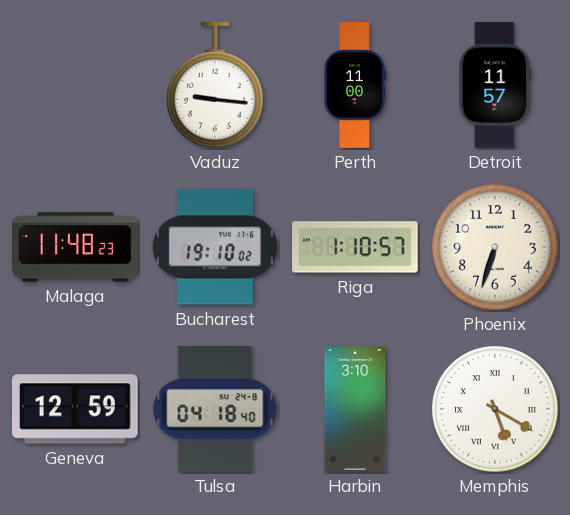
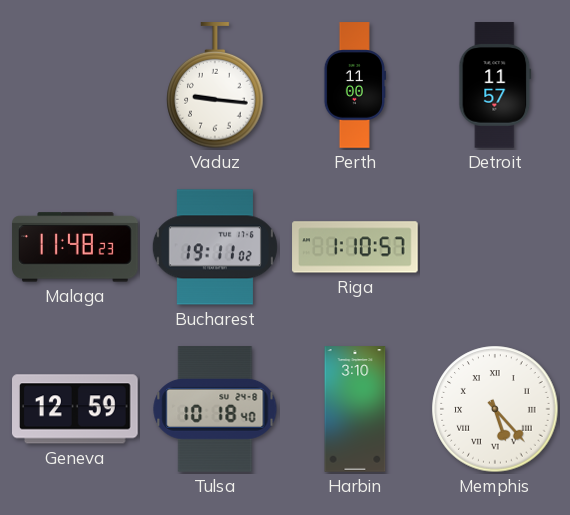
Bucharest: 19:10 -> 19:11 (215, 247)
Phoenix: 6:33 -> none (495, 247)
Tulsa: 04:18 -> 10:18 (215, 409)
Memphis: 5:20 -> 5:23 (495, 409)
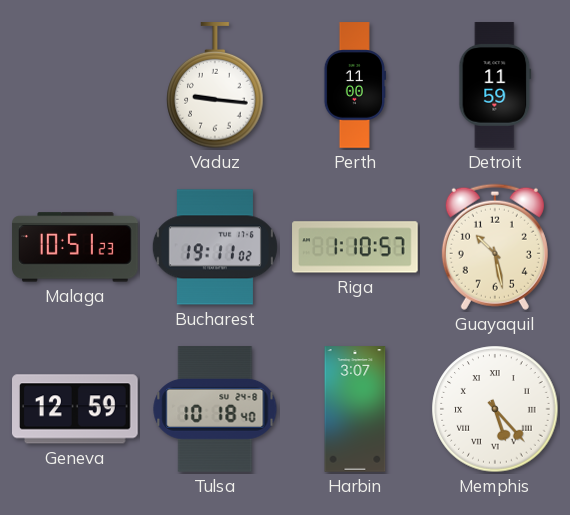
Detroit: 11:57 -> 11:59 (495, 85)
Malaga: 11:48 -> 10:51 (75, 247)
Guayaquil: none -> 10:28 (495, 247)
Harbin: 3:10 -> 3:07 (355, 409)
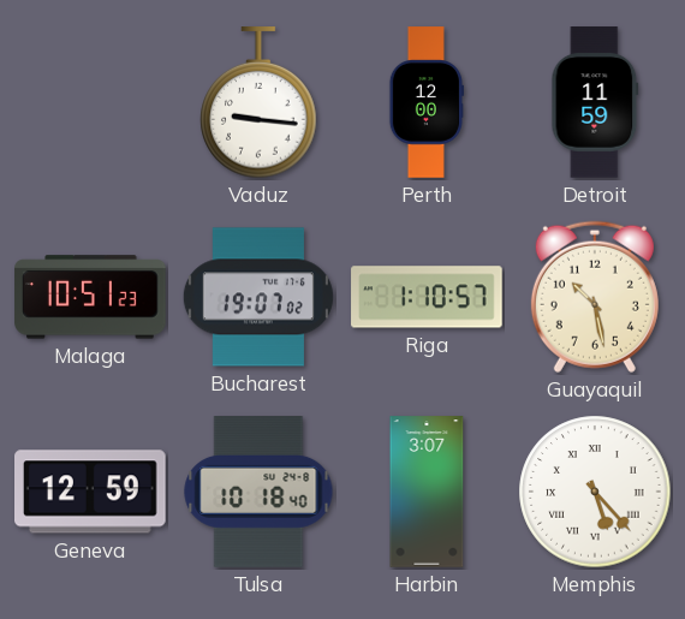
Perth: 11:00 -> 12:00 (425, 102)
Bucharest: 19:11 -> 19:07 (258, 297)
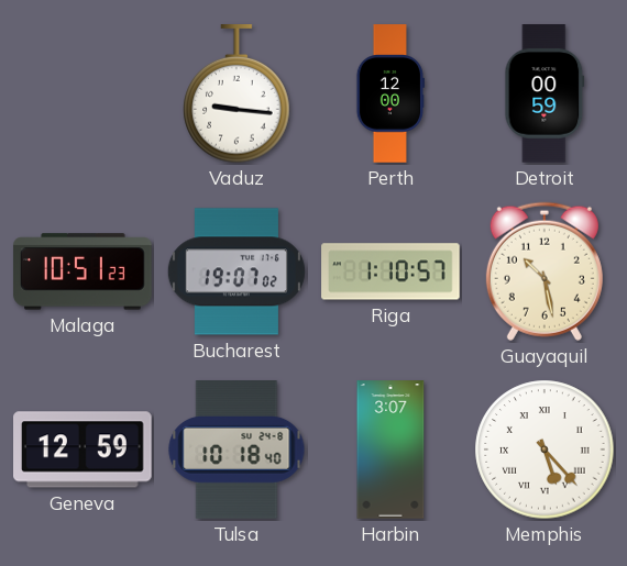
Detroit: 11:59 -> 00:59 (544, 93)
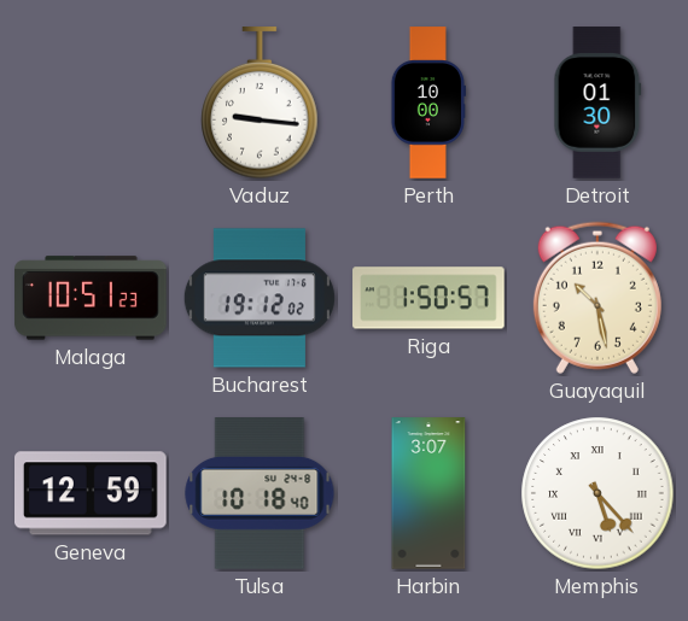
Perth: 12:00 -> 10:00 (427, 102)
Detroit: 00:59 -> 01:30 (597, 102)
Bucharest: 19:07 -> 19:12 (260, 298)
Riga: 1:10 -> 1:50 (428, 298)
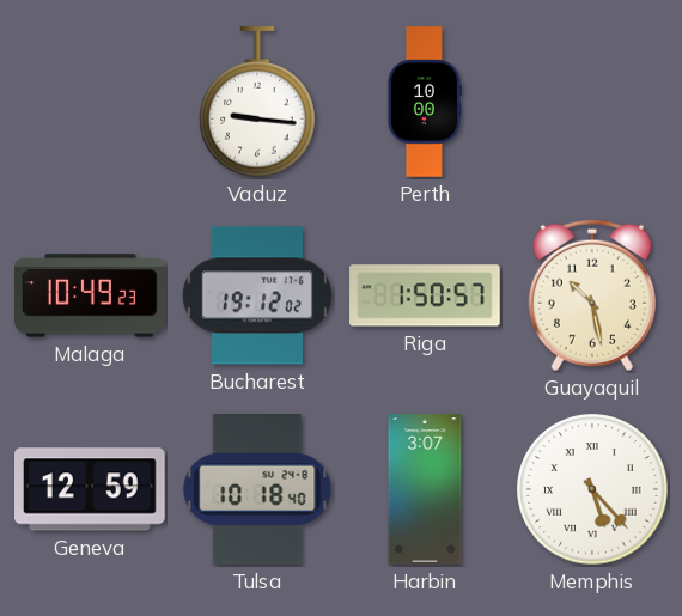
Detroit: 01:30 -> none (597, 102)
Malaga: 10:51 -> 10:49 (90, 295)
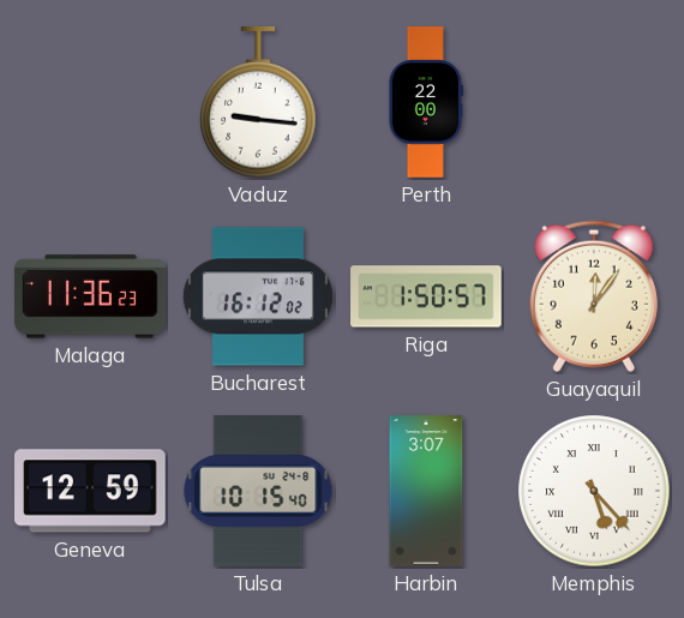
Perth: 10:00 -> 22:00 (425, 102)
Malaga: 10:49 -> 11:36 (90, 296)
Bucharest: 19:12 -> 16:12 (258, 296)
Guayaquil: 10:28 -> 12:06 (594, 296)
Tulsa: 10:18 -> 10:15 (258, 491)
